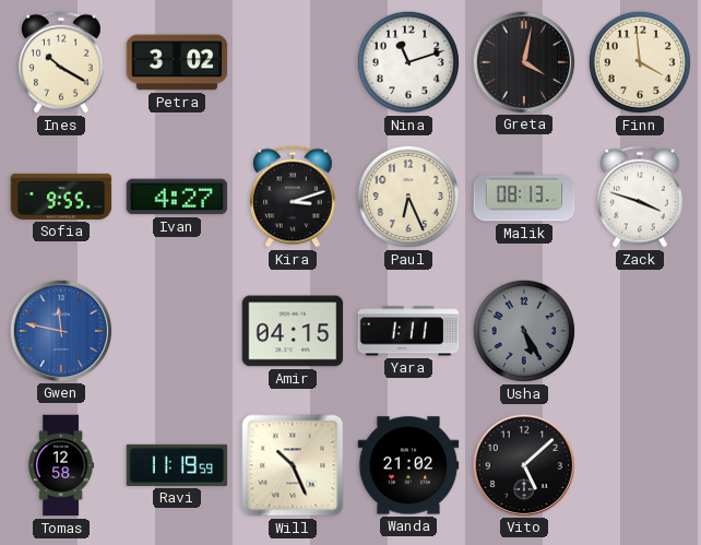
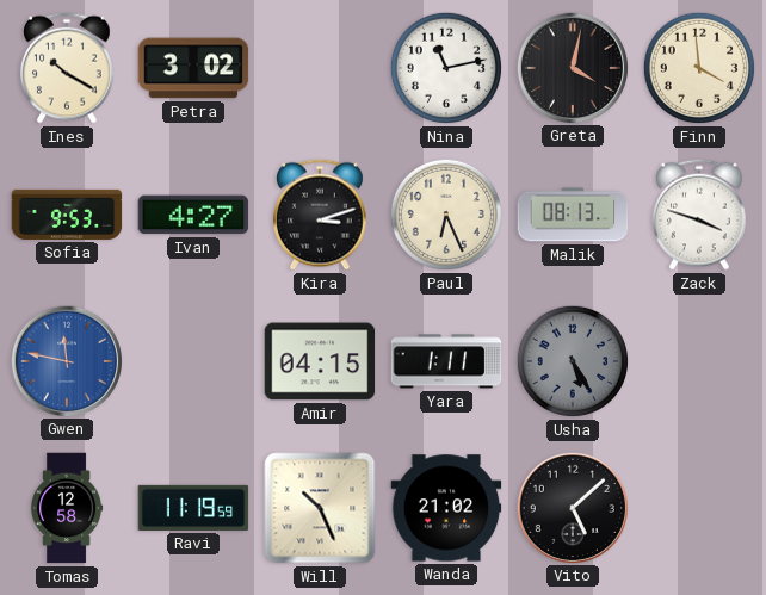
Nina: 11:12 -> 11:13 (446, 68)
Sofia: 9:55 -> 9:53 (67, 215)
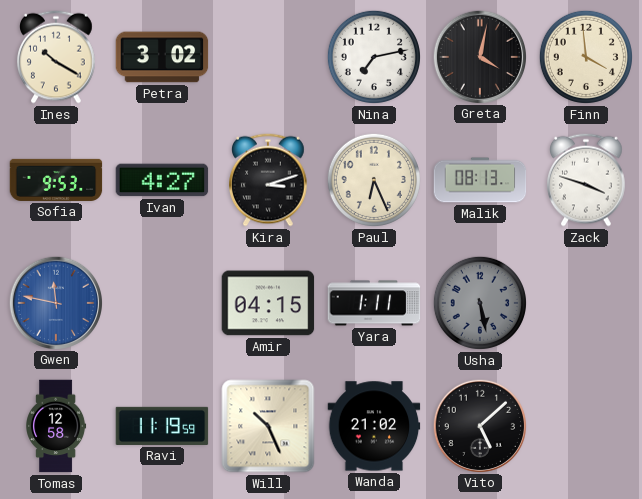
Nina: 11:13 -> 7:13 (374, 57)
Usha: 5:25 -> 5:28 (480, 303)
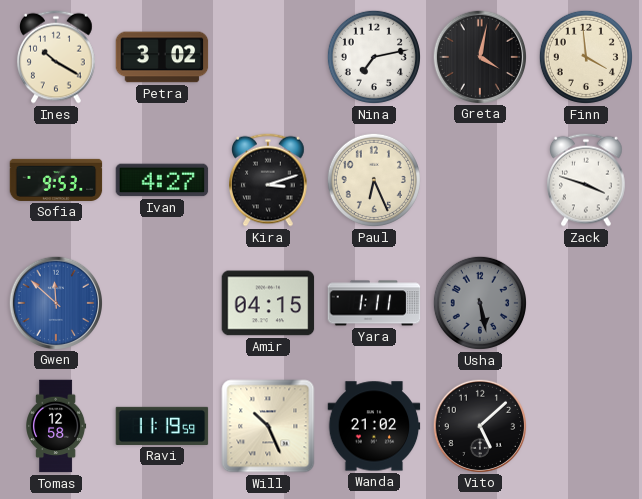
Malik: 08:13 -> none (480, 180)
Gwen: 11:47 -> 11:52 (55, 302)
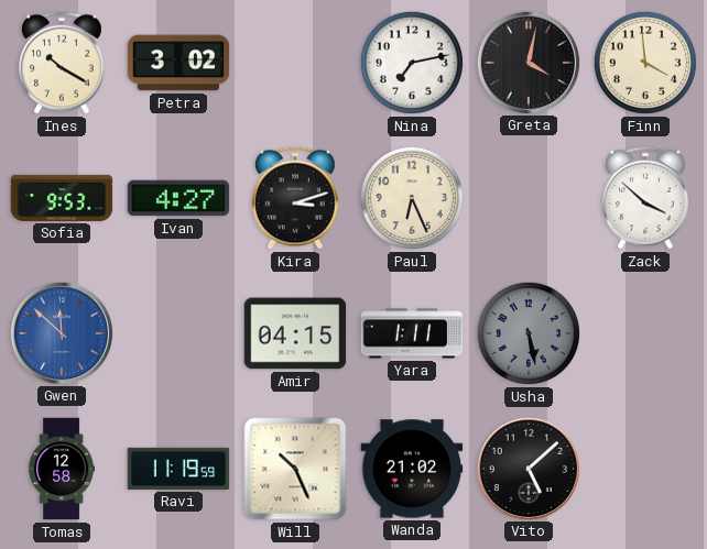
Zack: 3:48 -> 3:52 (646, 198)
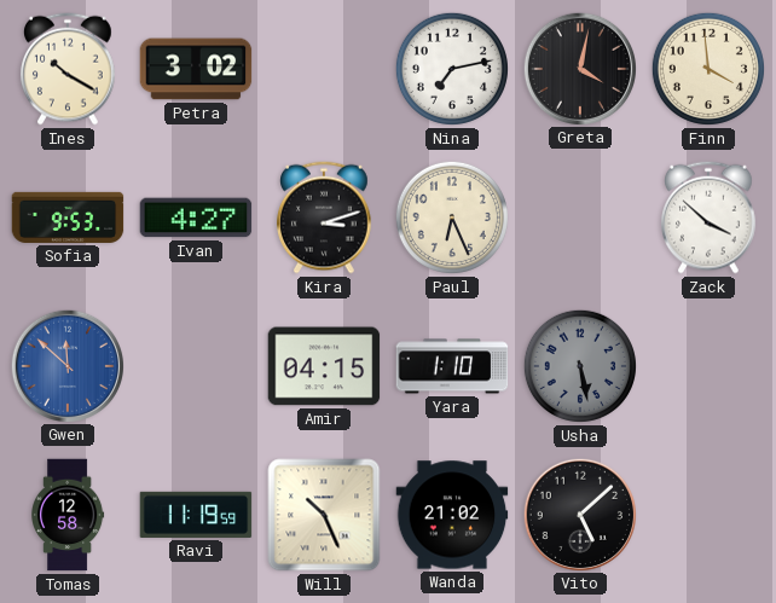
Yara: 1:11 -> 1:10 (452, 366)
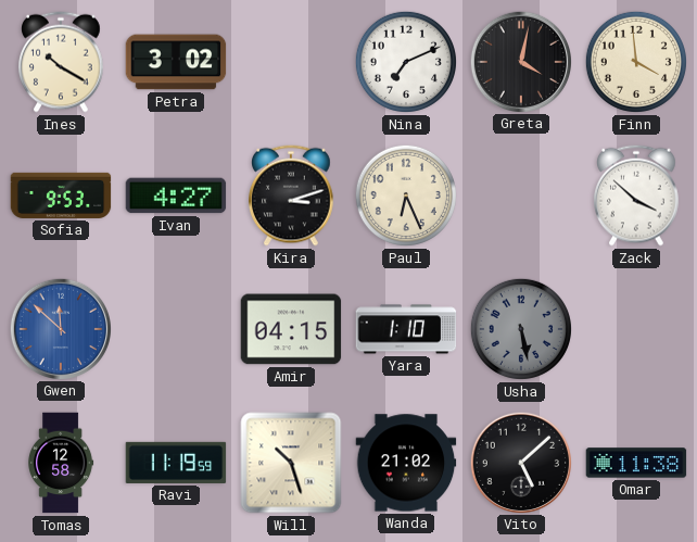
Nina: 7:13 -> 7:11 (406, 62)
Will: 10:26 -> 10:27 (291, 463)
Omar: none -> 11:38 (636, 463)
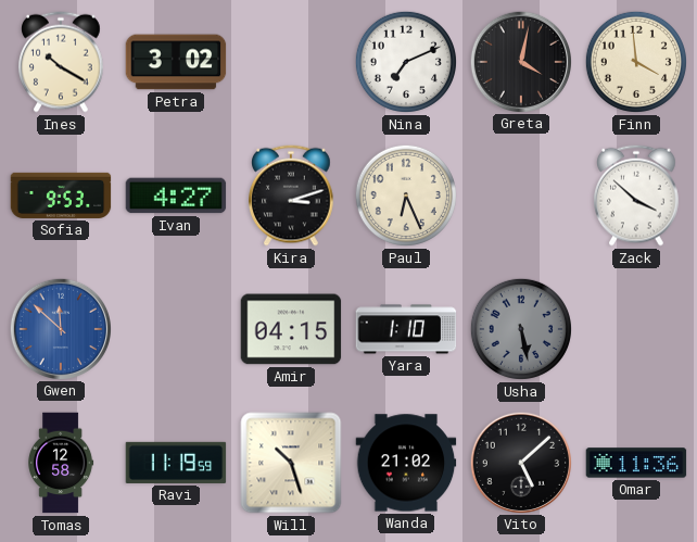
Omar: 11:38 -> 11:36 (636, 463)
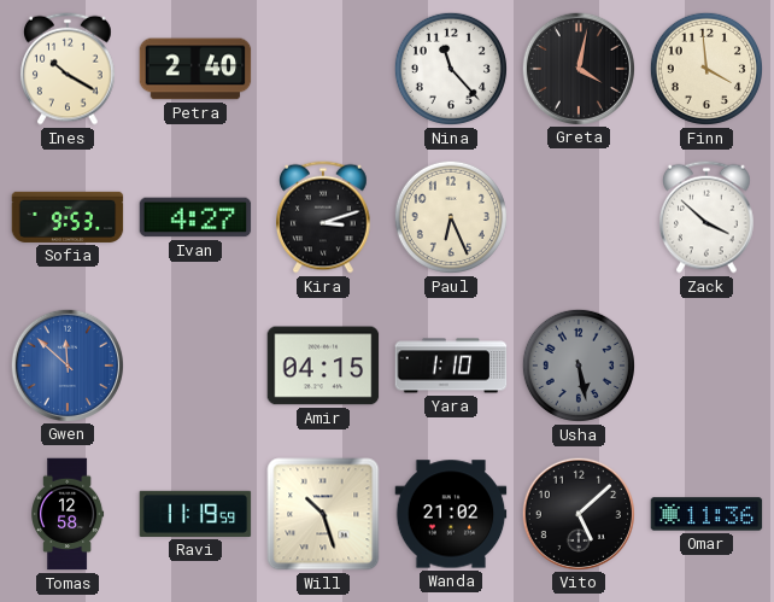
Petra: 3:02 -> 2:40 (195, 69)
Nina: 7:11 -> 11:23 (451, 69)
